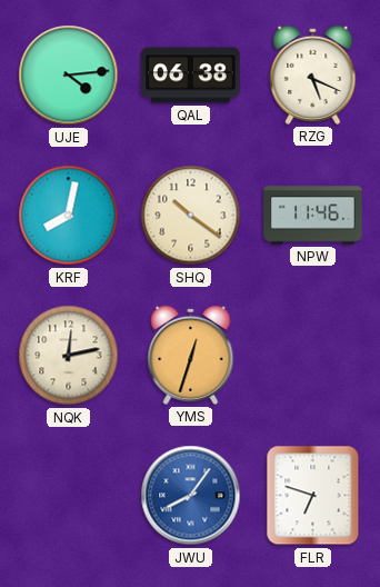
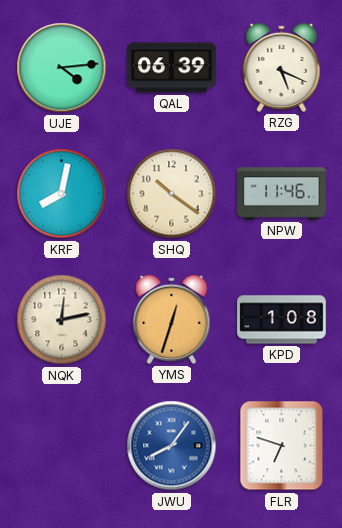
QAL: 06:38 -> 06:39 (172, 68)
KPD: none -> 1:08 (282, 320)
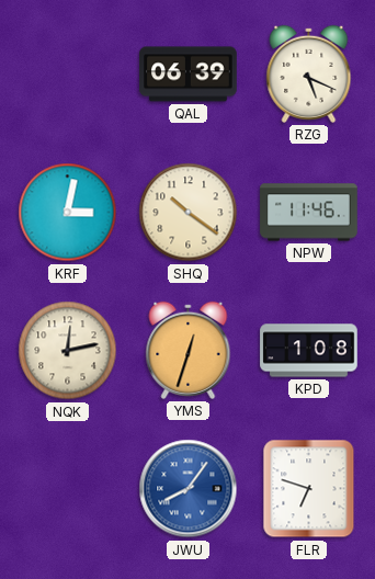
UJE: 4:14 -> none (62, 68)
KRF: 8:02 -> 3:02 (68, 213)
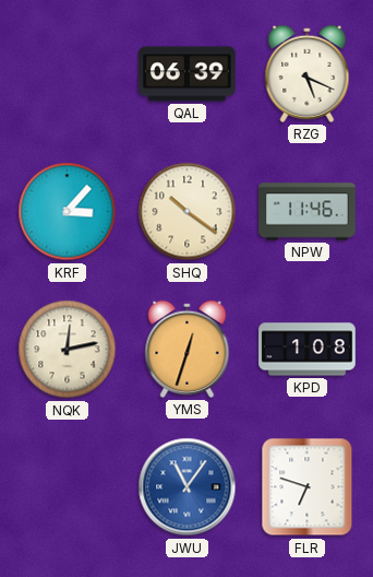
KRF: 3:02 -> 3:07 (68, 212)
JWU: 8:06 -> 11:06 (188, 487)
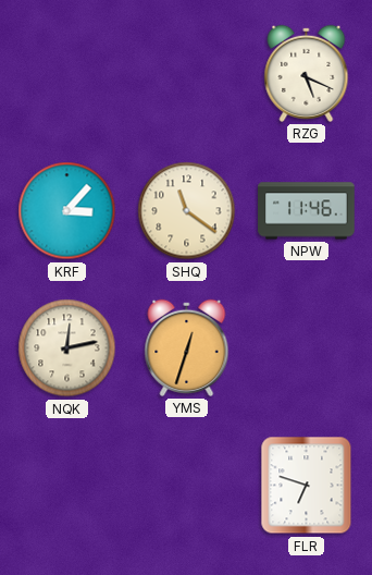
QAL: 06:39 -> none (188, 74)
SHQ: 10:21 -> 11:21 (187, 211)
KPD: 1:08 -> none (308, 350)
JWU: 11:06 -> none (188, 487)
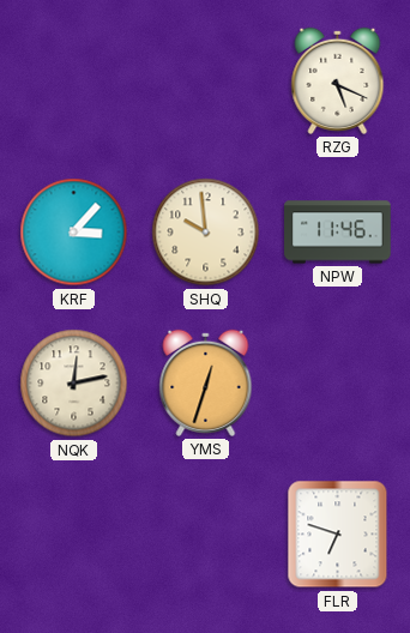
SHQ: 11:21 -> 9:59 (206, 233)
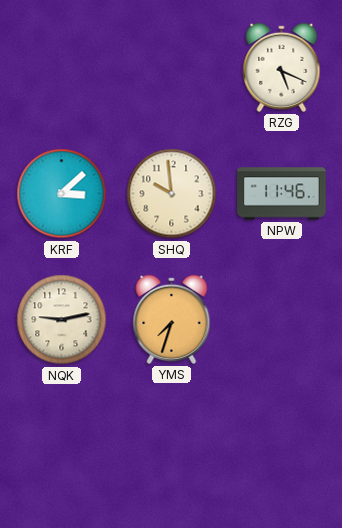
KRF: 3:07 -> 3:08 (62, 194)
NQK: 12:13 -> 9:13 (62, 320)
YMS: 12:33 -> 7:33 (172, 319)
FLR: 6:48 -> none (338, 535)
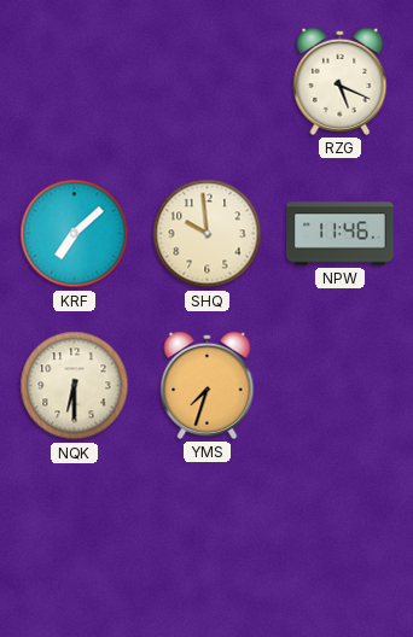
KRF: 3:08 -> 7:08 (75, 234)
NQK: 9:13 -> 6:30 (75, 386)
